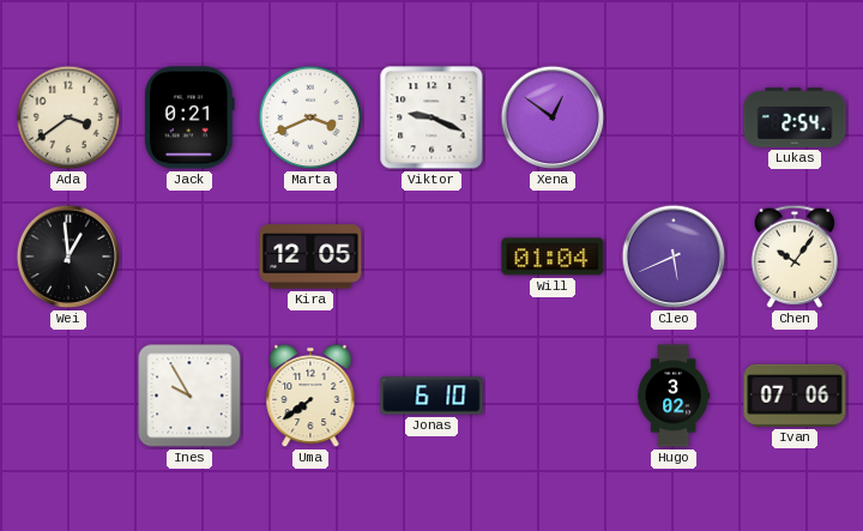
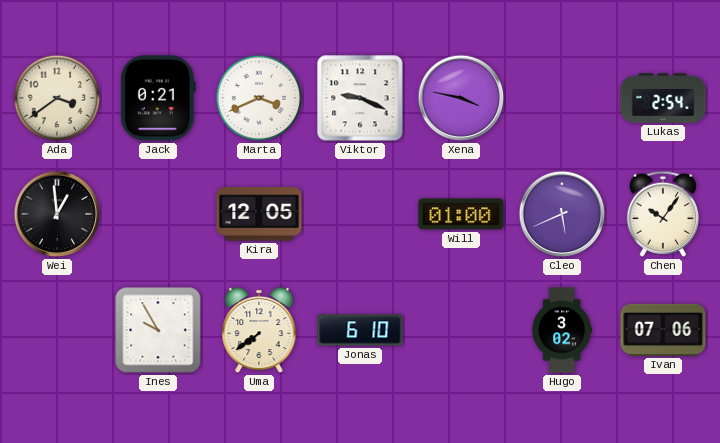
Xena: 12:51 -> 3:47 (461, 98)
Will: 01:04 -> 01:00 (461, 214)
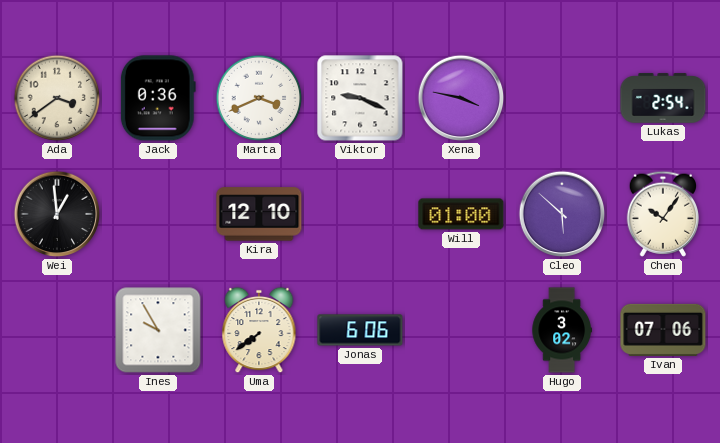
Jack: 0:21 -> 0:36 (158, 98)
Kira: 12:05 -> 12:10 (259, 214)
Cleo: 5:41 -> 5:52 (562, 214)
Jonas: 6:10 -> 6:06 (360, 330)
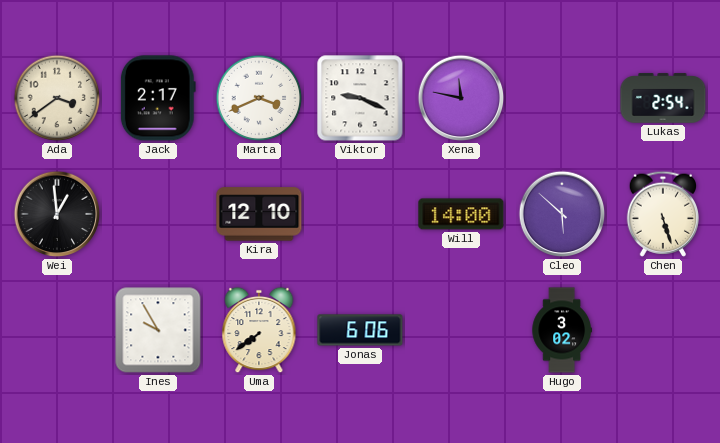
Jack: 0:36 -> 2:17 (158, 98)
Xena: 3:47 -> 11:47 (461, 98)
Will: 01:00 -> 14:00 (461, 214)
Chen: 10:06 -> 5:27 (662, 214)
Ivan: 07:06 -> none (663, 330)
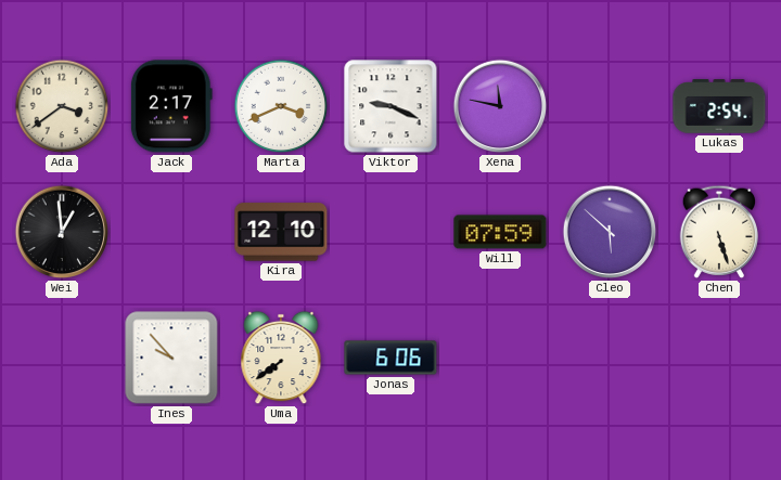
Will: 14:00 -> 07:59 (500, 232)
Ines: 9:55 -> 9:53 (171, 358)
Hugo: 3:02 -> none (562, 330)
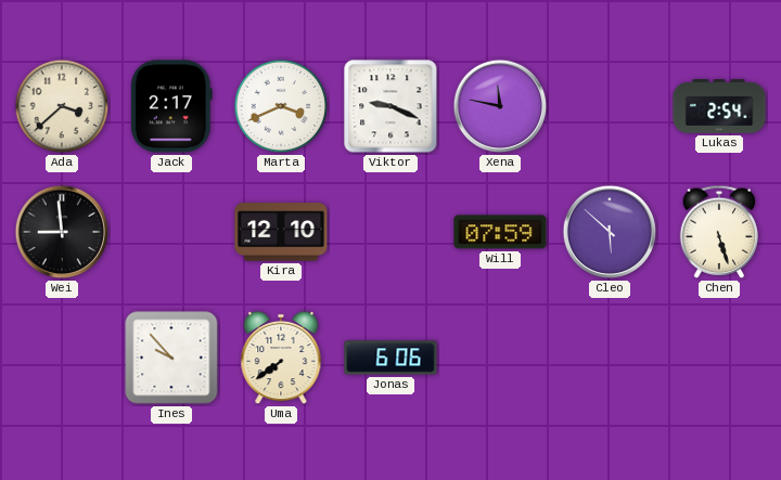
Ada: 3:39 -> 3:38 (62, 106)
Wei: 12:59 -> 8:59 (62, 232)
